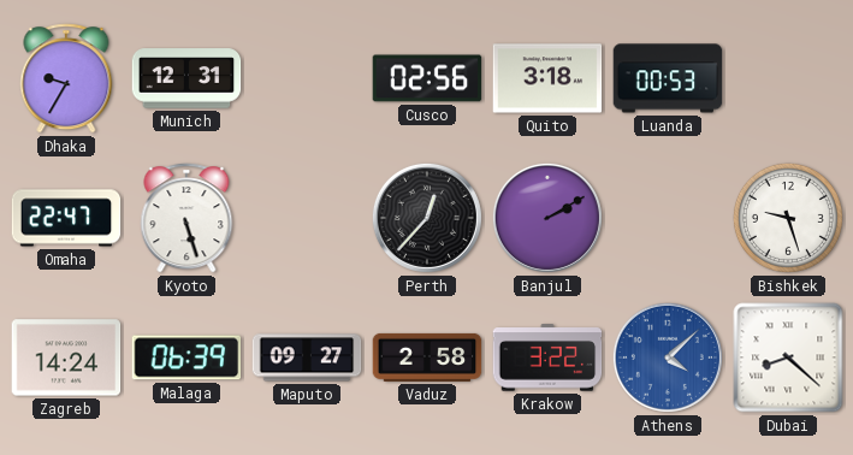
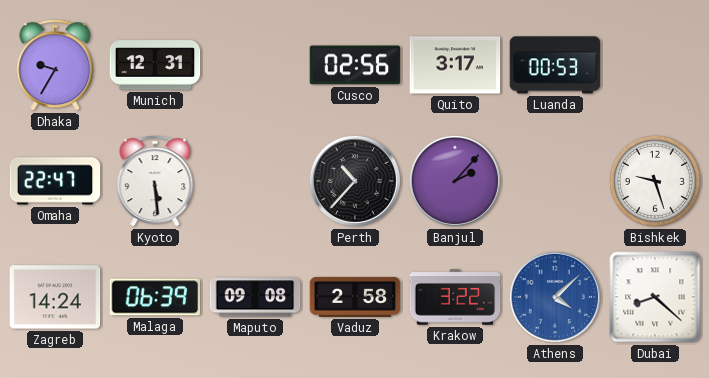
Quito: 3:18 -> 3:17 (455, 65)
Kyoto: 5:27 -> 5:29 (155, 181)
Perth: 12:37 -> 10:37 (355, 181)
Banjul: 2:10 -> 2:07 (455, 181)
Maputo: 09:27 -> 09:08 (255, 297)
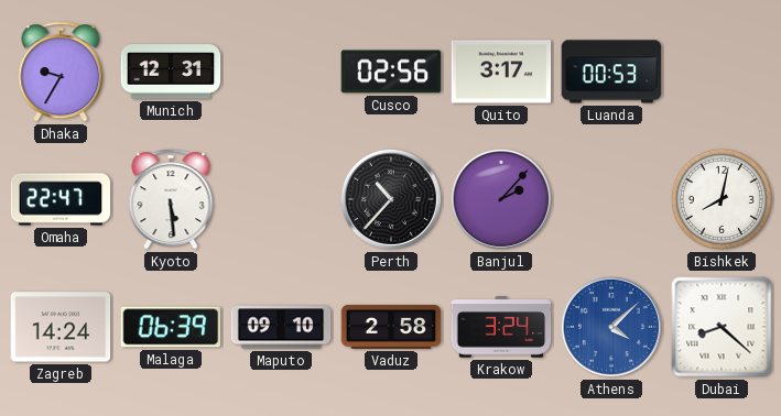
Bishkek: 9:27 -> 8:02 (722, 199)
Maputo: 09:08 -> 09:10 (281, 327)
Krakow: 3:22 -> 3:24 (501, 327)
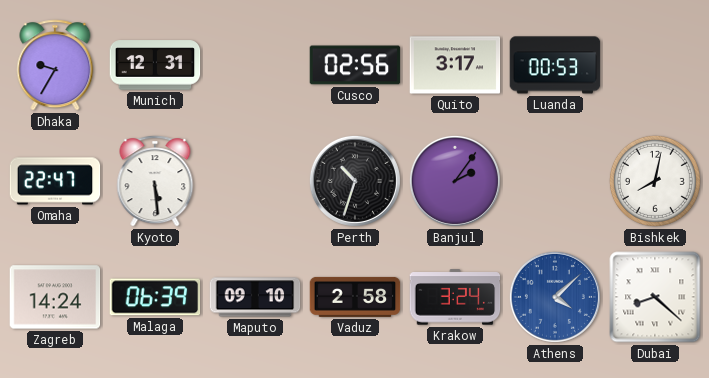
Perth: 10:37 -> 10:33 (355, 181)
Banjul: 2:07 -> 2:06 (455, 181)
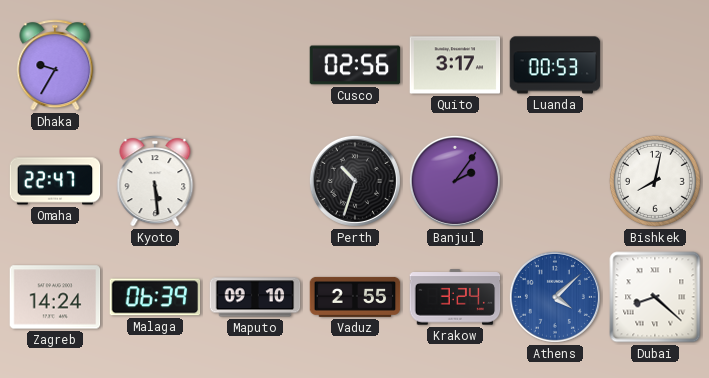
Munich: 12:31 -> none (155, 65)
Vaduz: 2:58 -> 2:55 (355, 297)
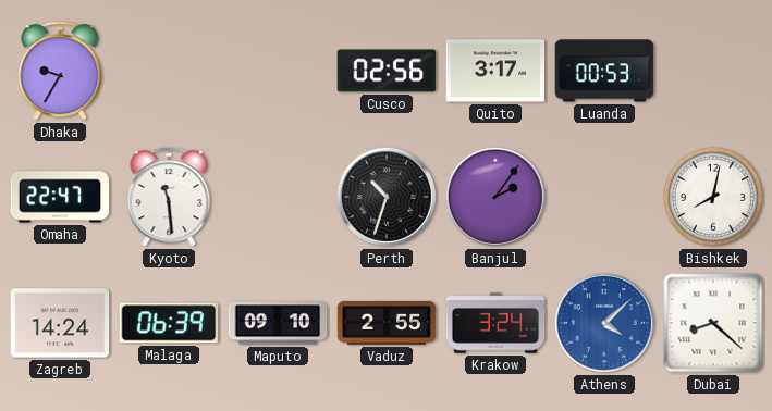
Kyoto: 5:29 -> 11:29 (169, 197)
